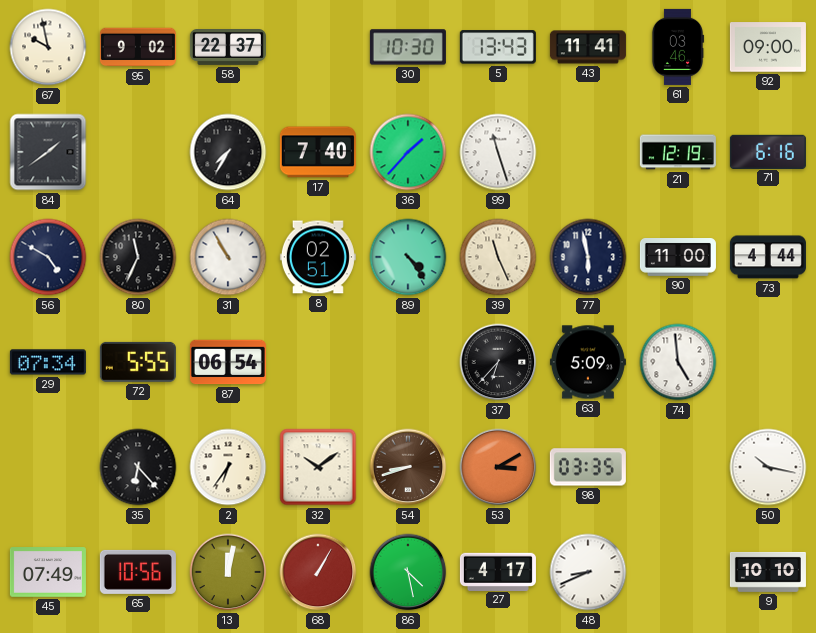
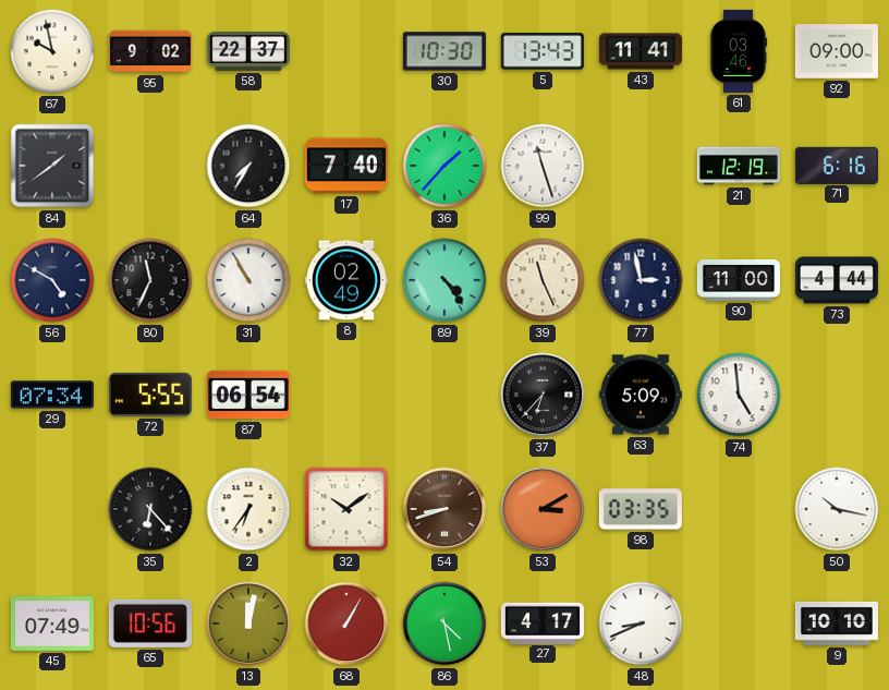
8: 02:51 -> 02:49 (346, 280)
77: 5:58 -> 2:58 (641, 280)
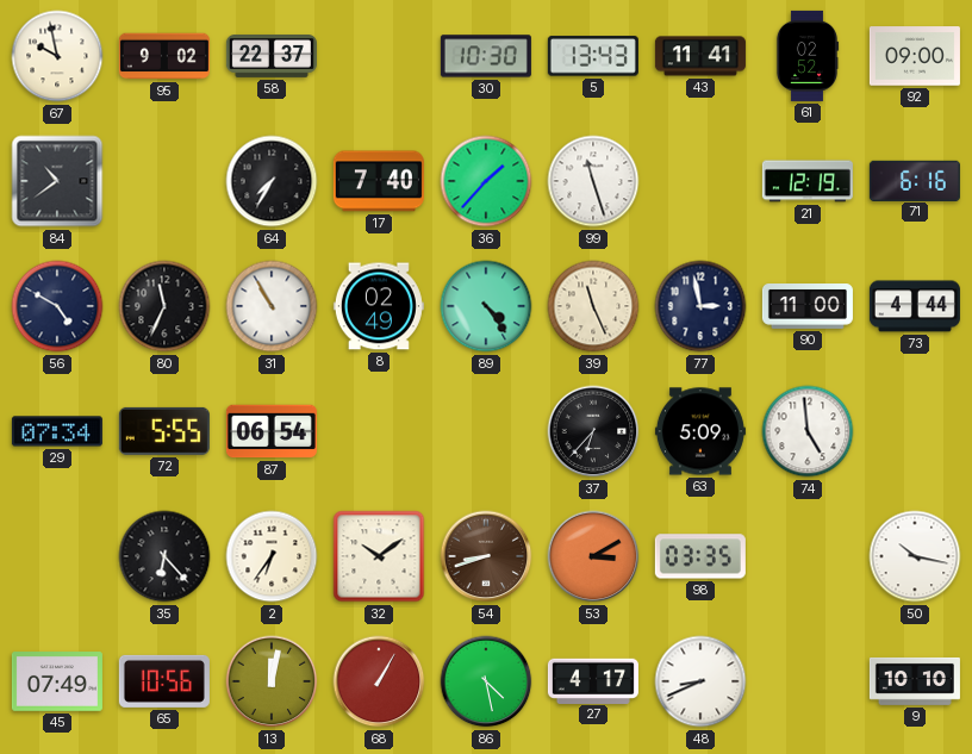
61: 03:46 -> 02:52 (808, 56)
84: 1:39 -> 10:39 (57, 181)
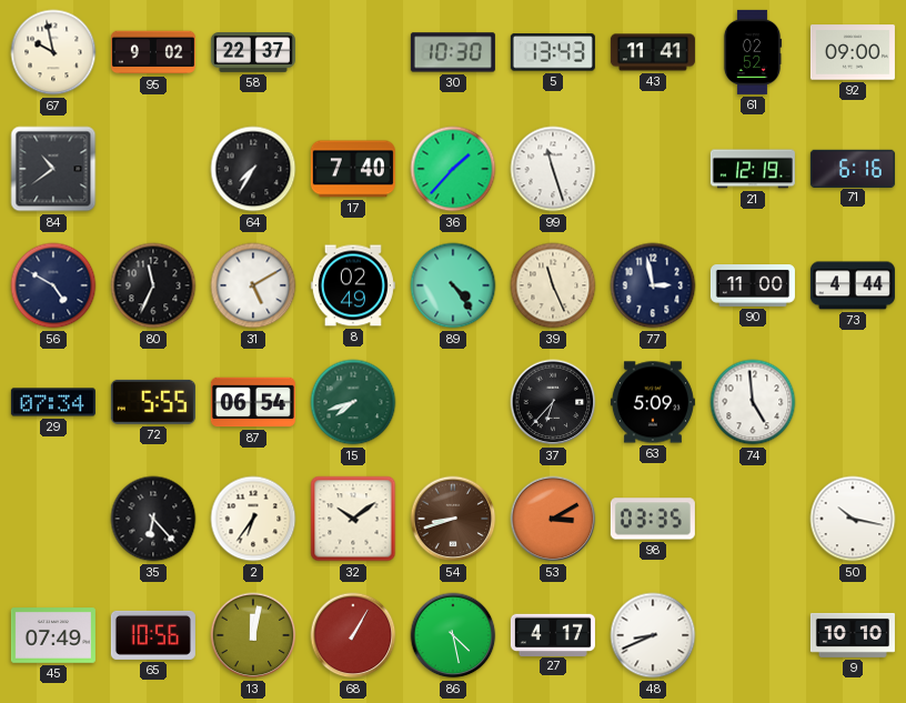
31: 10:55 -> 5:10 (253, 285)
15: none -> 7:42 (353, 402)
